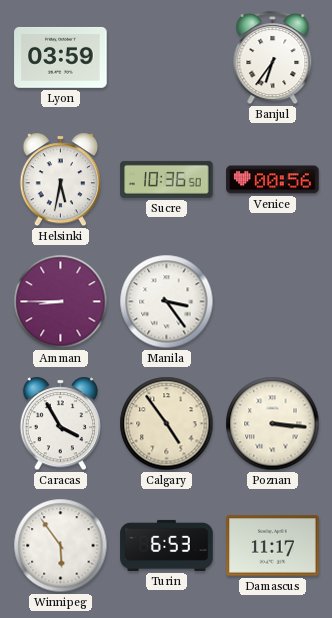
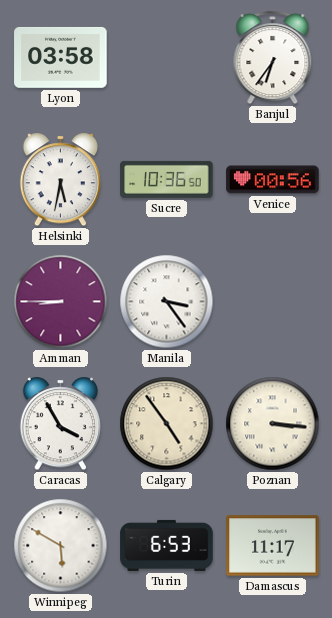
Lyon: 03:59 -> 03:58 (61, 57)
Winnipeg: 5:54 -> 5:50 (61, 546)
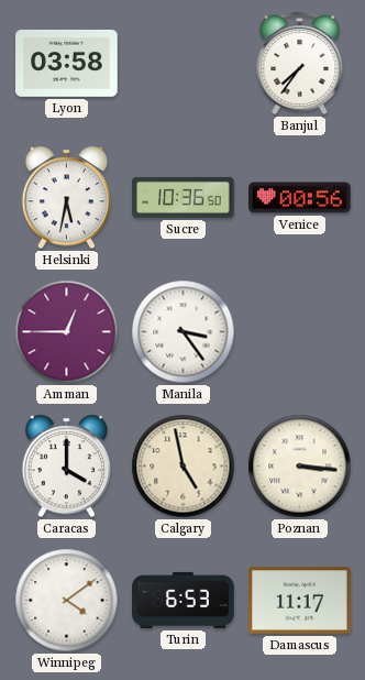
Banjul: 6:36 -> 7:36 (300, 64)
Amman: 8:45 -> 12:45 (67, 332)
Caracas: 3:55 -> 4:00 (66, 467)
Calgary: 4:54 -> 4:58 (184, 467)
Winnipeg: 5:50 -> 4:09 (67, 601)
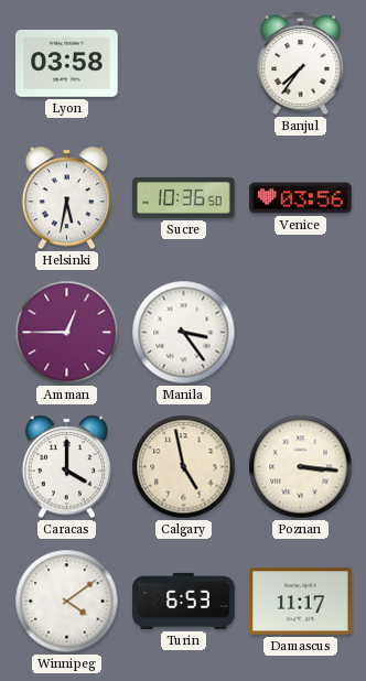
Venice: 00:56 -> 03:56 (301, 198)
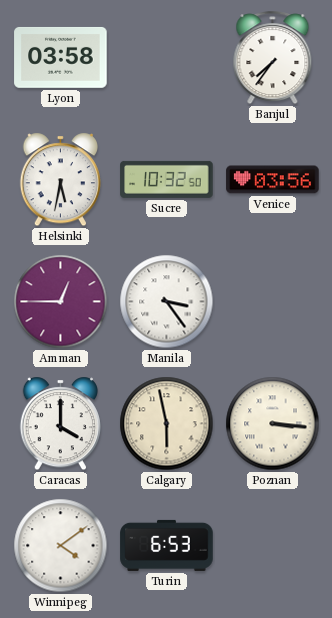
Sucre: 10:36 -> 10:32 (167, 179)
Calgary: 4:58 -> 5:58 (167, 424)
Damascus: 11:17 -> none (301, 602)
